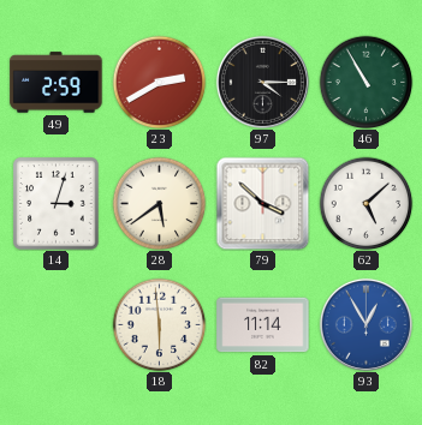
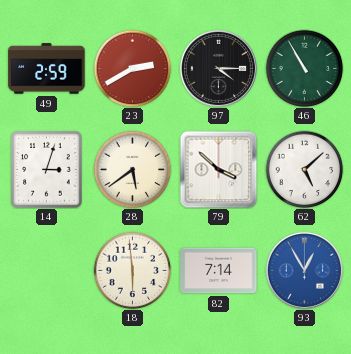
82: 11:14 -> 7:14 (219, 271)
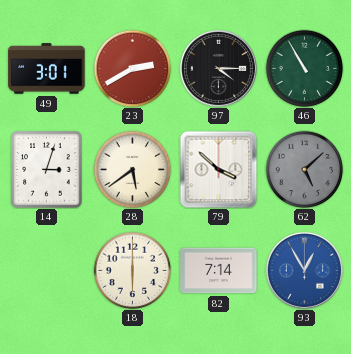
49: 2:59 -> 3:01 (47, 69)
62 dial: white -> grey (304, 169)
18: 5:59 -> 6:00 (132, 270)
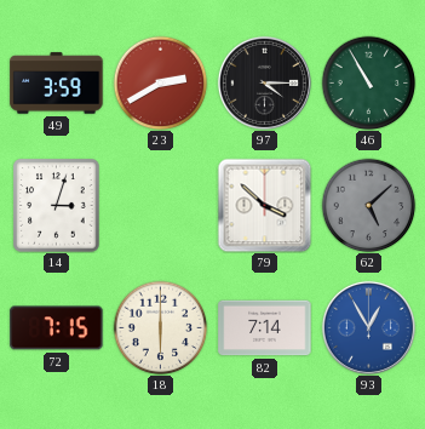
49: 3:01 -> 3:59 (57, 84)
28: 5:39 -> none (132, 169)
72: none -> 7:15 (57, 328)
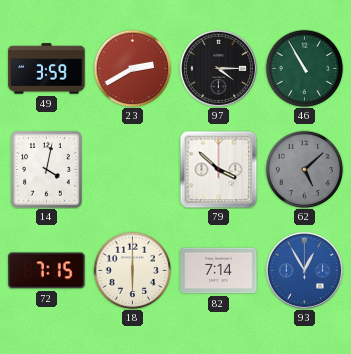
14: 3:03 -> 4:02 (47, 170)
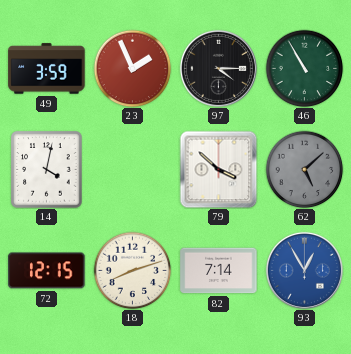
23: 2:40 -> 1:56 (132, 68)
72: 7:15 -> 12:15 (47, 271)
18: 6:00 -> 8:12 (132, 270)
